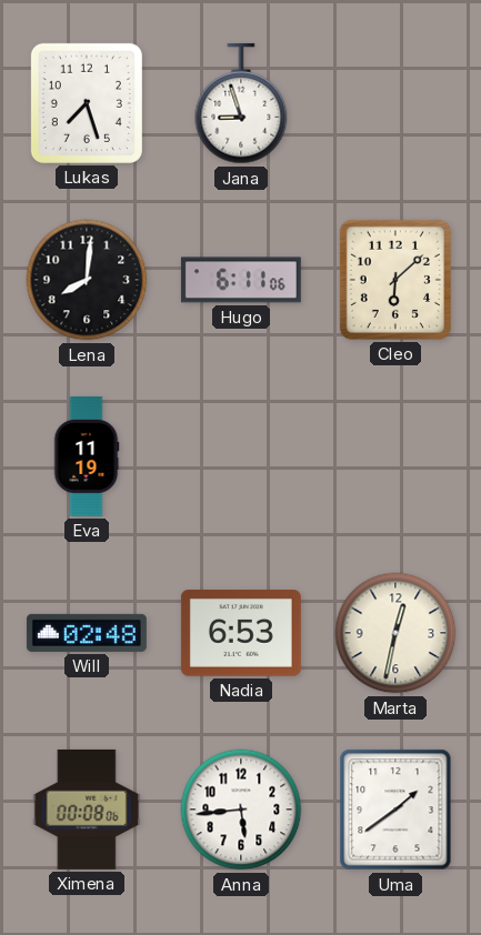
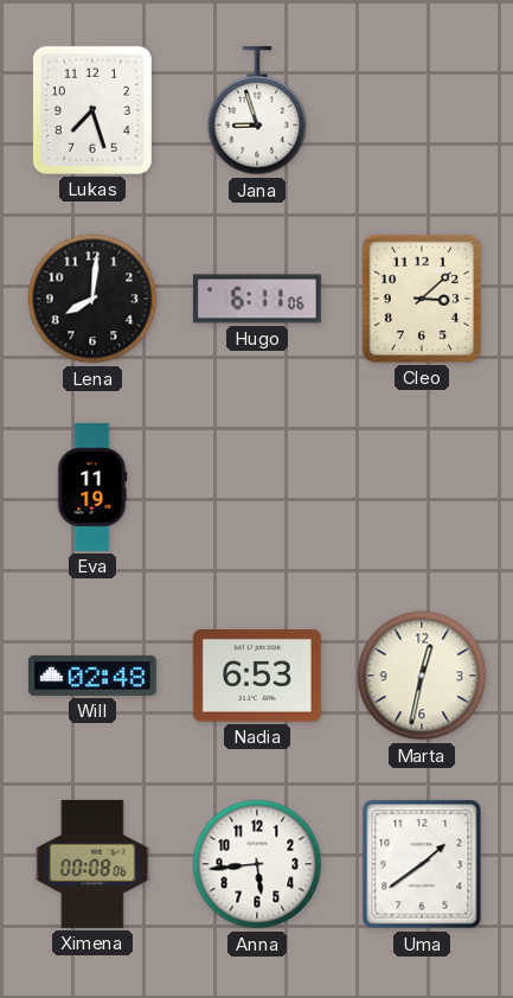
Cleo: 6:08 -> 3:08 (422, 299)
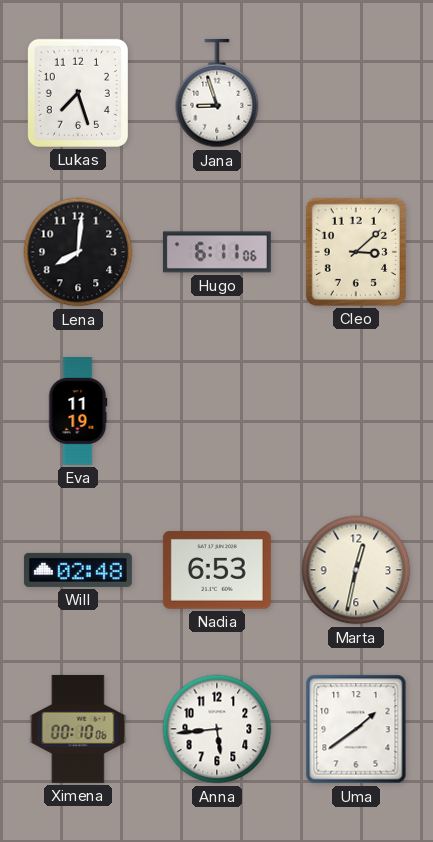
Ximena: 00:08 -> 00:10 (78, 729)
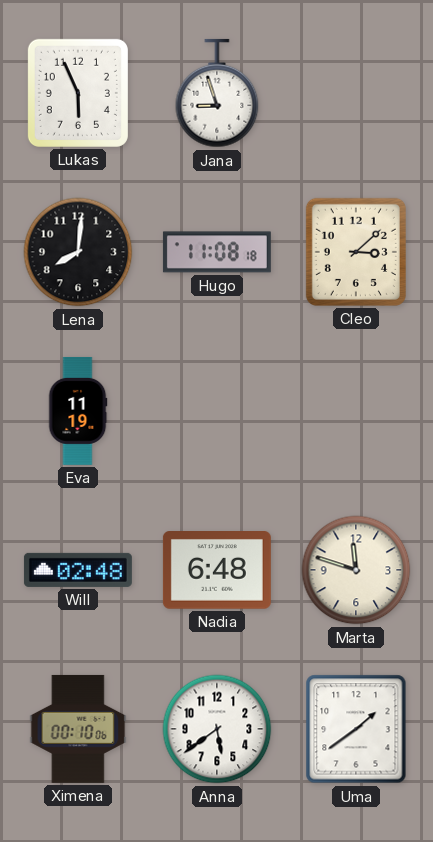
Lukas: 7:27 -> 5:56 (78, 93)
Hugo: 6:11 -> 11:08 (217, 252)
Nadia: 6:53 -> 6:48 (217, 571)
Marta: 12:32 -> 11:48 (356, 570)
Anna: 5:44 -> 5:39 (217, 729)
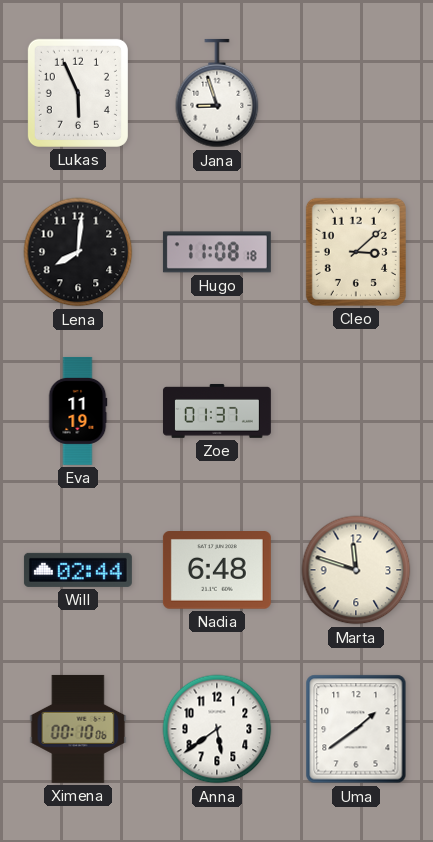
Zoe: none -> 01:37 (217, 411)
Will: 02:48 -> 02:44 (78, 570)
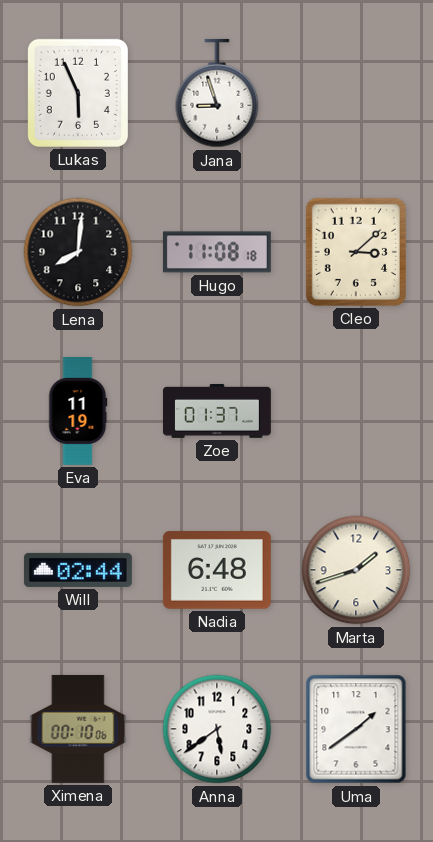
Marta: 11:48 -> 1:42 (356, 570)
